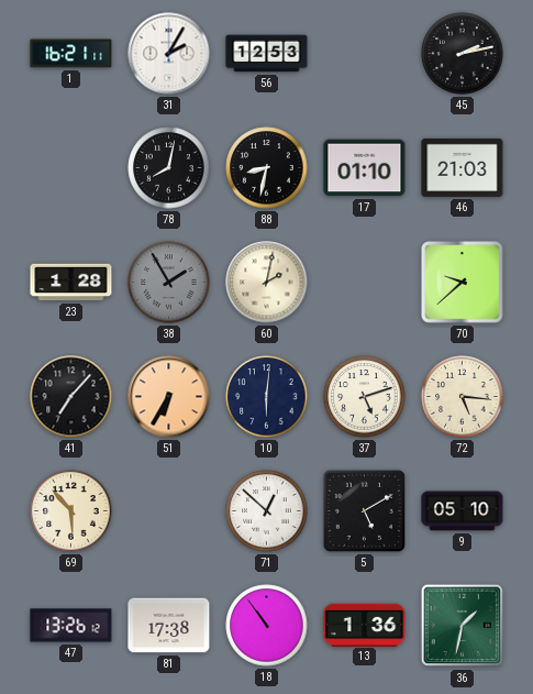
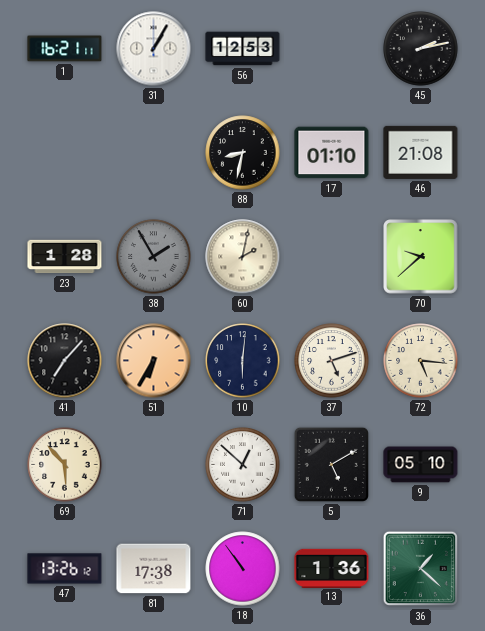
31: 2:05 -> 1:05 (154, 49)
78: 8:02 -> none (169, 168)
46: 21:03 -> 21:08 (421, 152)
36: 1:32 -> 1:22 (421, 569)
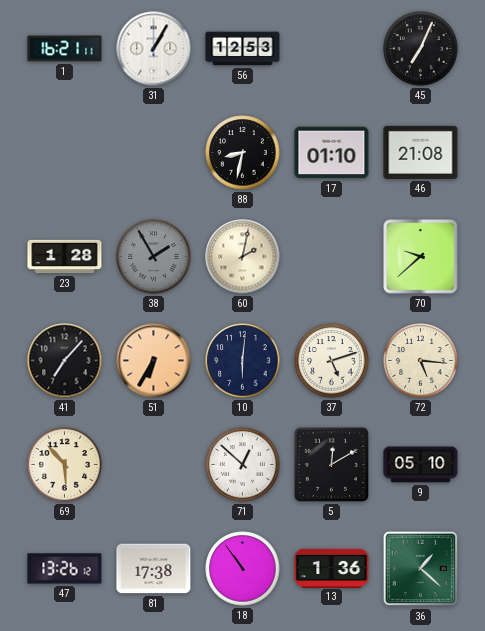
45: 2:13 -> 7:04 (421, 49)
5: 5:10 -> 12:10 (331, 464)
